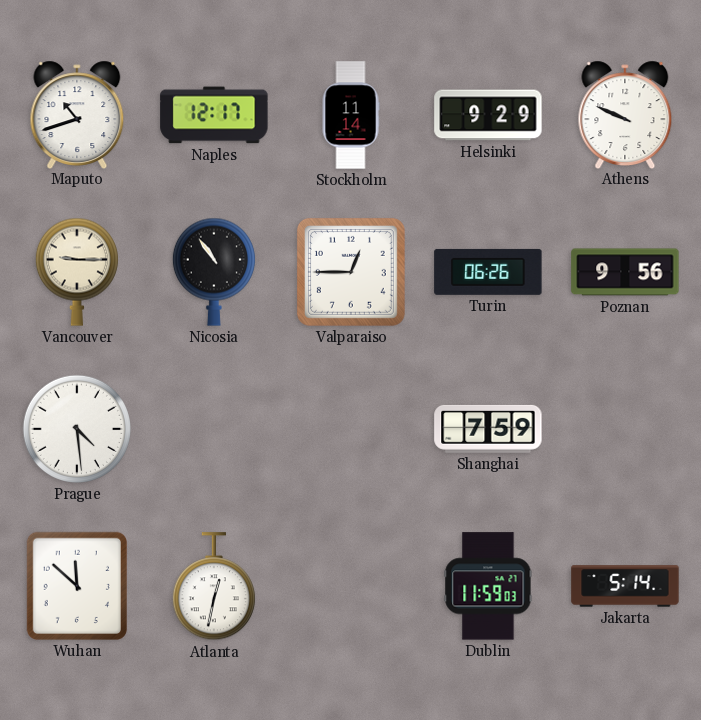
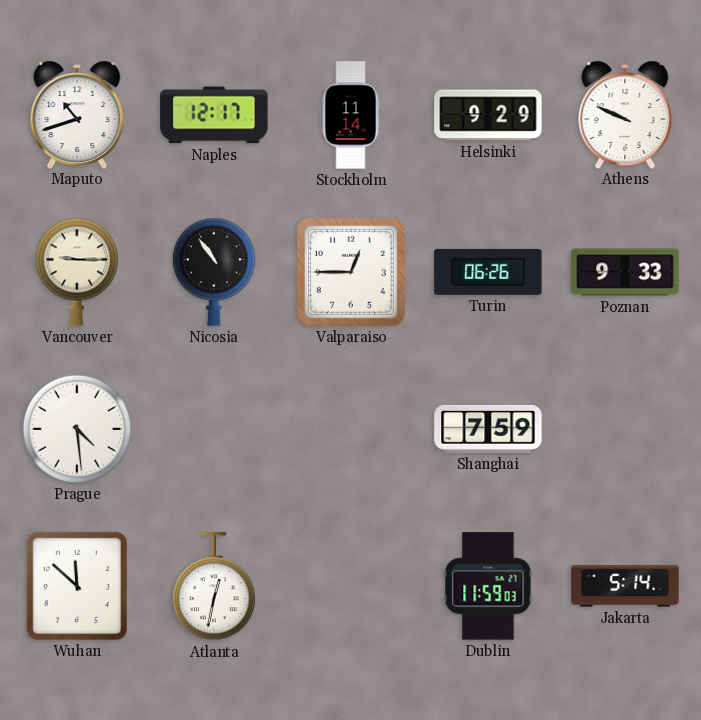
Poznan: 9:56 -> 9:33 (625, 272)
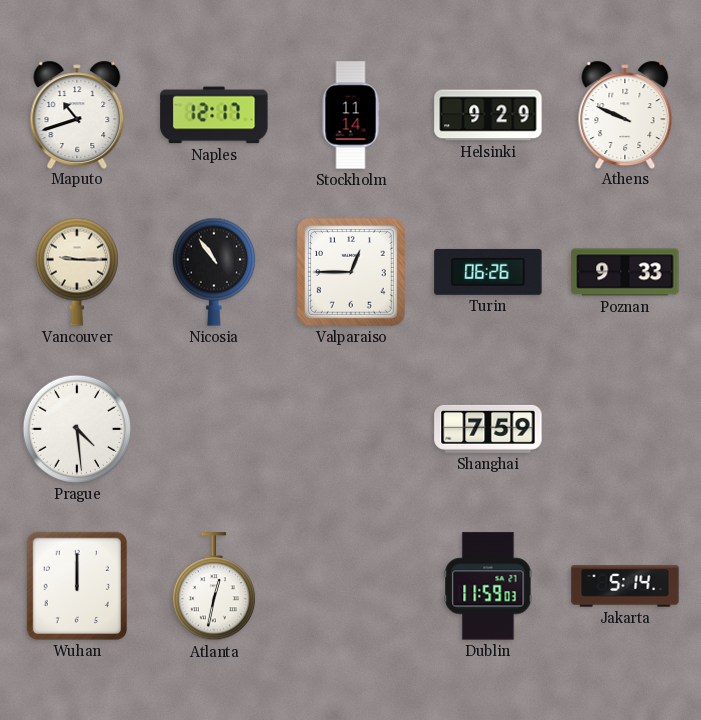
Wuhan: 11:52 -> 12:00 (77, 586)
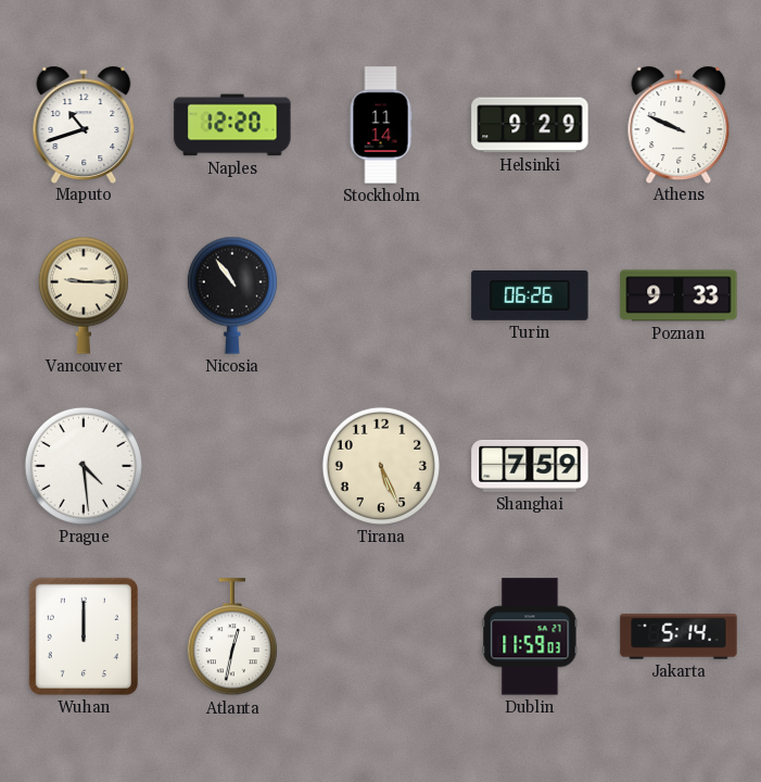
Naples: 12:17 -> 12:20 (232, 125)
Valparaiso: 12:45 -> none (351, 272)
Tirana: none -> 5:26 (381, 466)
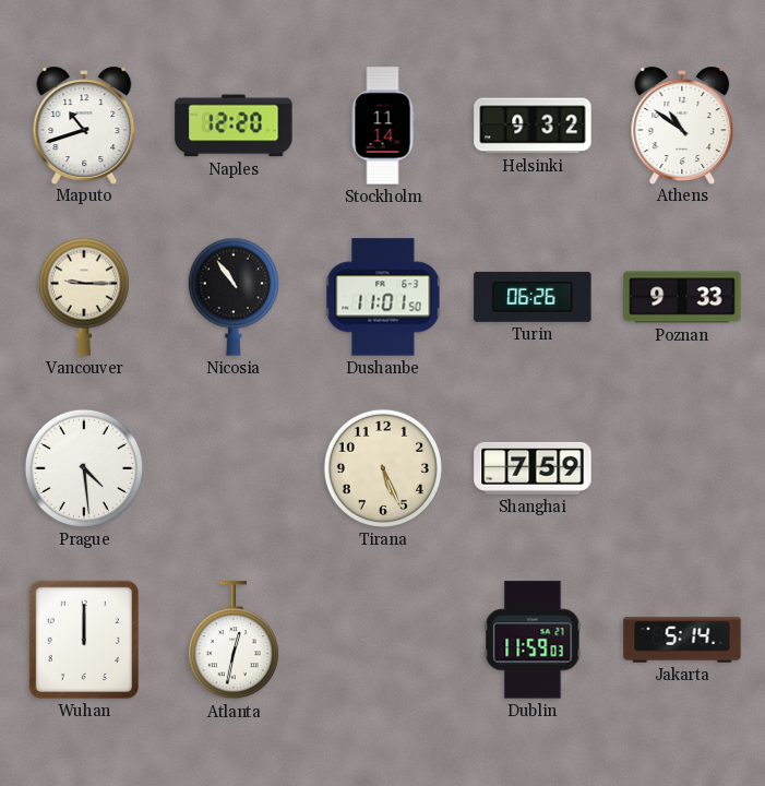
Helsinki: 9:29 -> 9:32 (533, 126)
Athens: 9:49 -> 10:51 (682, 124)
Dushanbe: none -> 11:01 (383, 297)
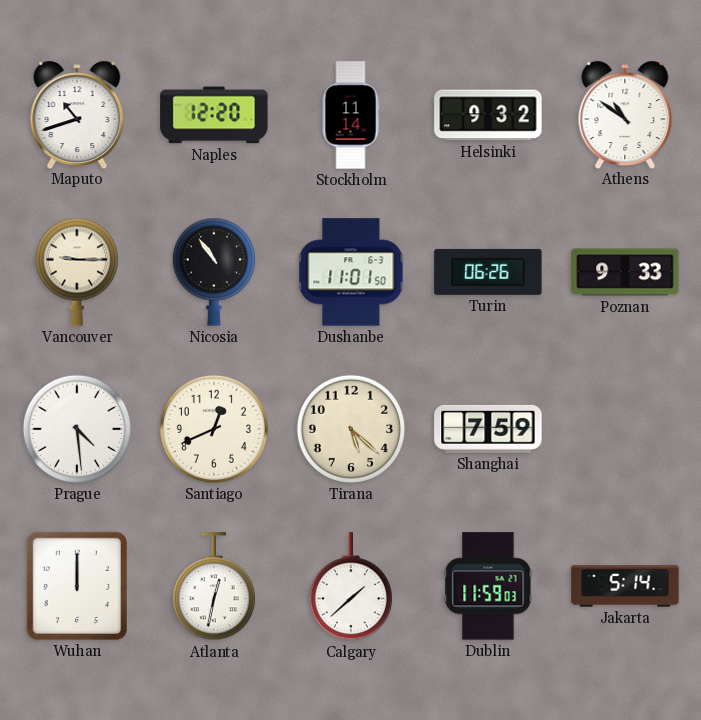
Santiago: none -> 12:41 (214, 429)
Tirana: 5:26 -> 5:22 (351, 429)
Calgary: none -> 1:38 (351, 587)
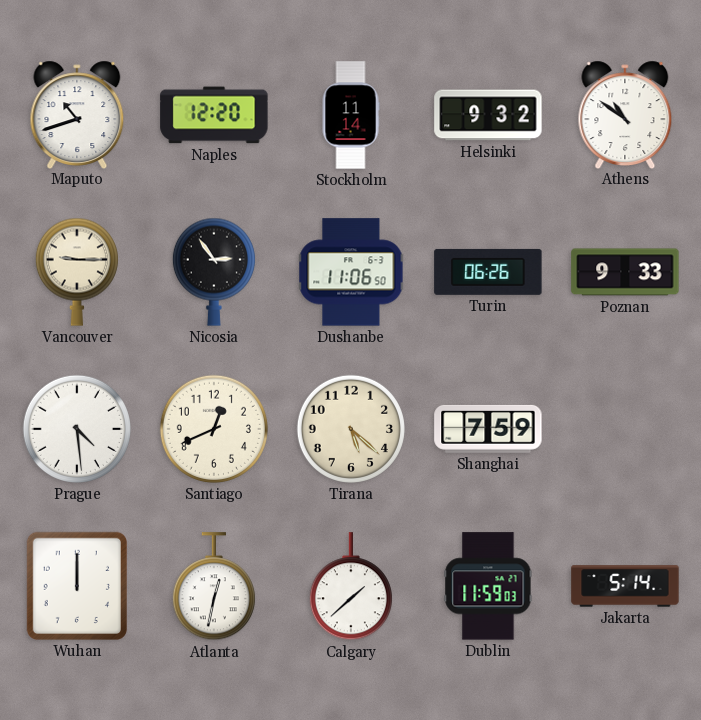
Nicosia: 10:54 -> 2:54 (214, 272)
Dushanbe: 11:01 -> 11:06 (351, 272)
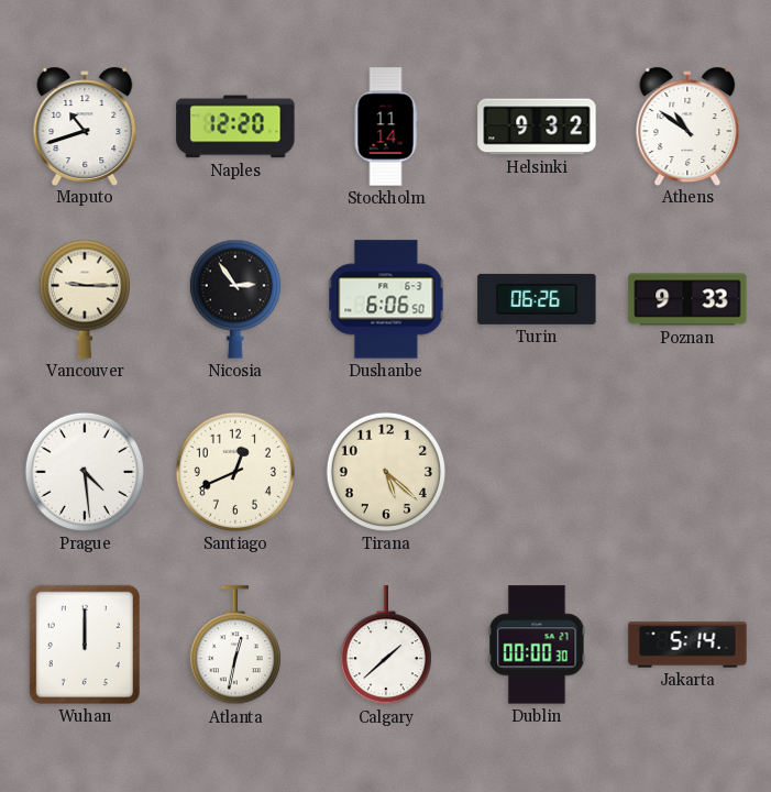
Dushanbe: 11:06 -> 6:06 (386, 299)
Shanghai: 7:59 -> none (488, 429)
Dublin: 11:59 -> 00:00 (537, 645)
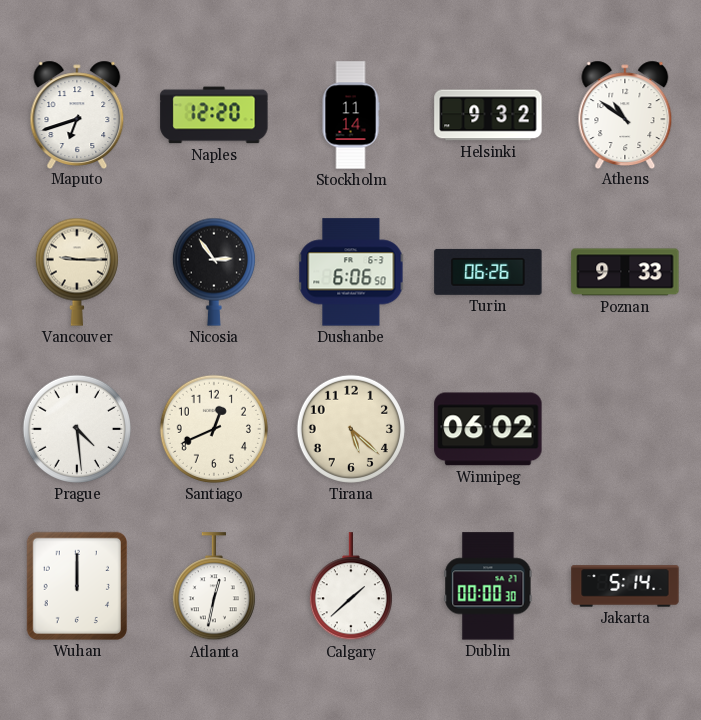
Maputo: 10:42 -> 6:42 (77, 114)
Winnipeg: none -> 06:02 (488, 429)
